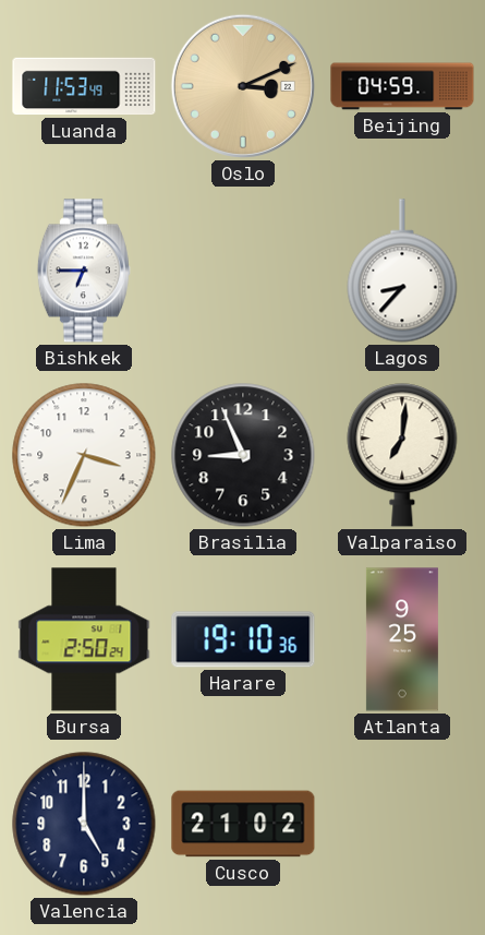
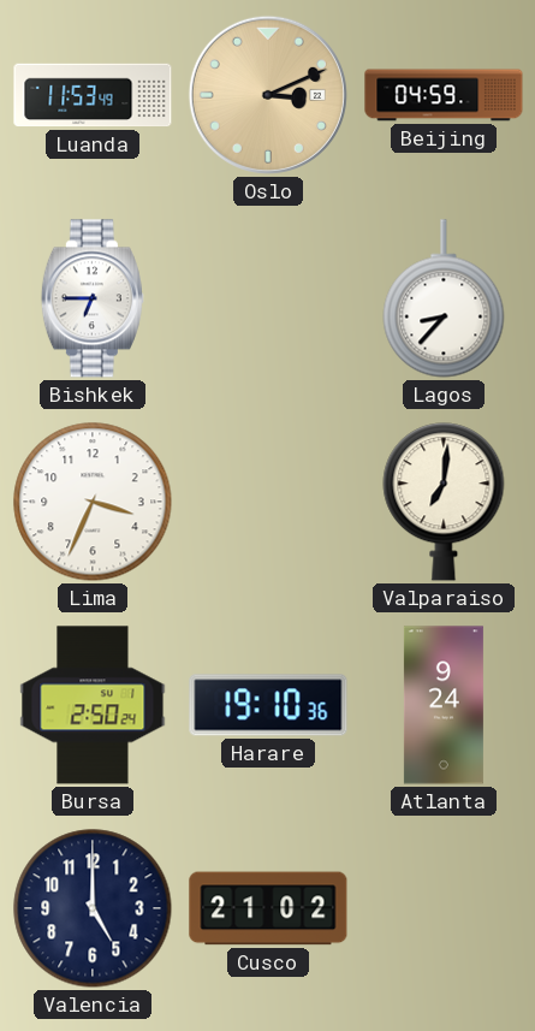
Brasilia: 8:56 -> none (243, 455)
Atlanta: 9:25 -> 9:24 (444, 705)
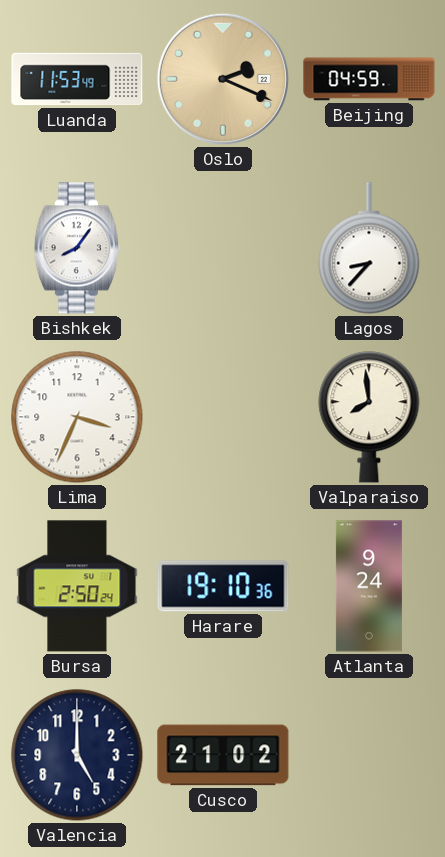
Oslo: 3:11 -> 2:19 (223, 79)
Bishkek: 6:45 -> 8:06 (77, 248)
Valparaiso: 7:01 -> 7:59 (369, 417)
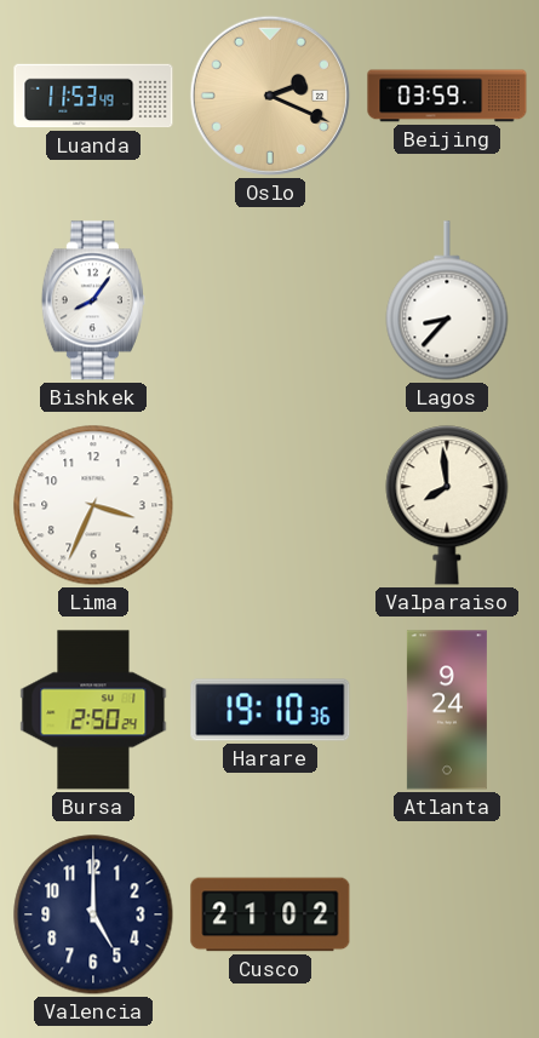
Beijing: 04:59 -> 03:59 (447, 96)
